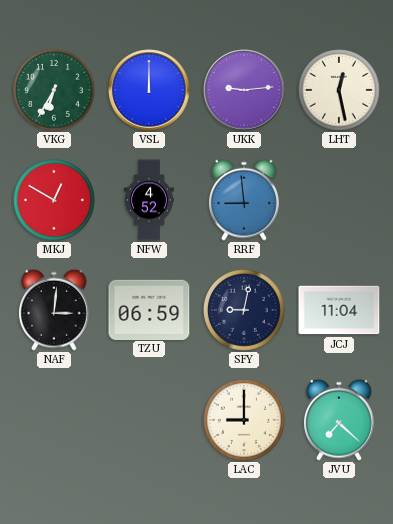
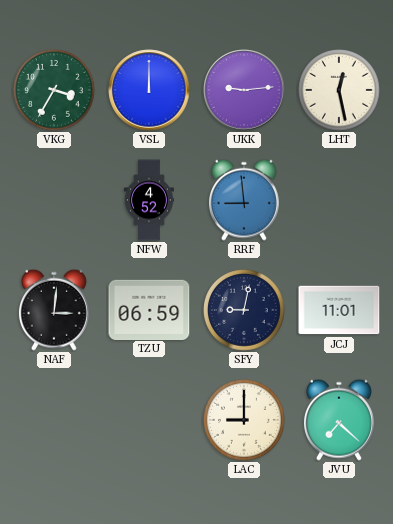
VKG: 6:35 -> 3:35 (55, 91)
MKJ: 12:50 -> none (55, 201)
JCJ: 11:04 -> 11:01 (339, 310)
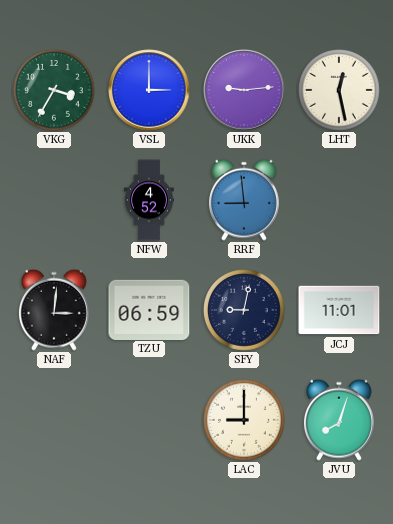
VSL: 12:00 -> 3:00 (149, 90)
JVU: 7:22 -> 8:03 (339, 420)
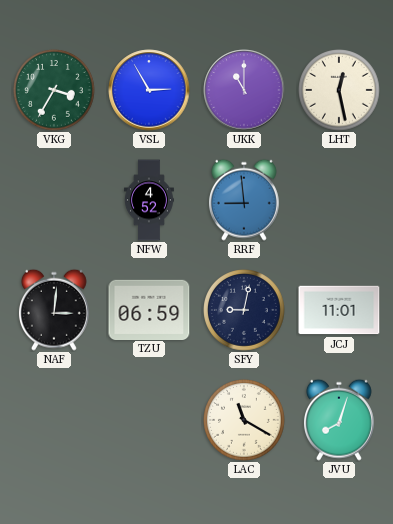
VSL: 3:00 -> 2:55 (149, 90)
UKK: 9:14 -> 11:00 (244, 90)
LAC: 9:00 -> 11:20 (245, 421)
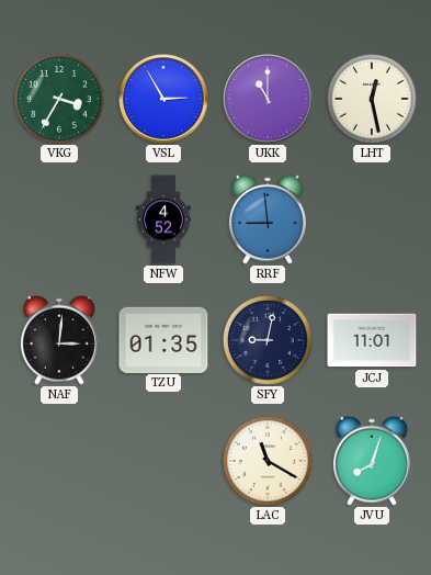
TZU: 06:59 -> 01:35 (163, 339)
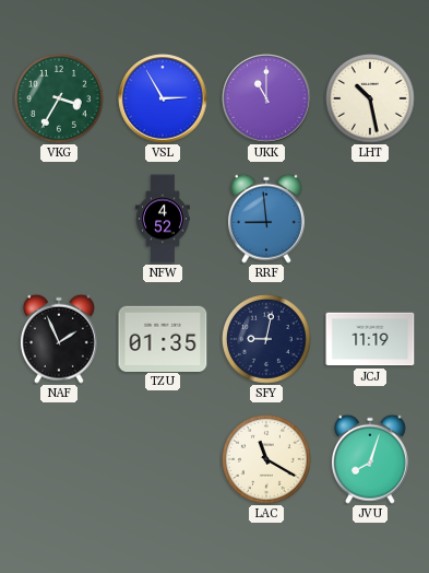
LHT: 12:28 -> 10:28 (371, 100)
NAF: 3:01 -> 1:56 (59, 339)
JCJ: 11:01 -> 11:19 (370, 339)
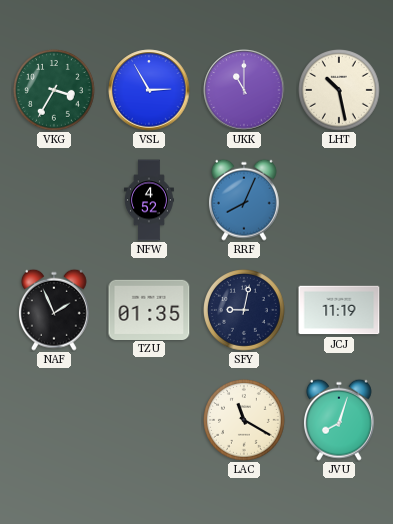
RRF: 8:59 -> 8:04 (244, 200)
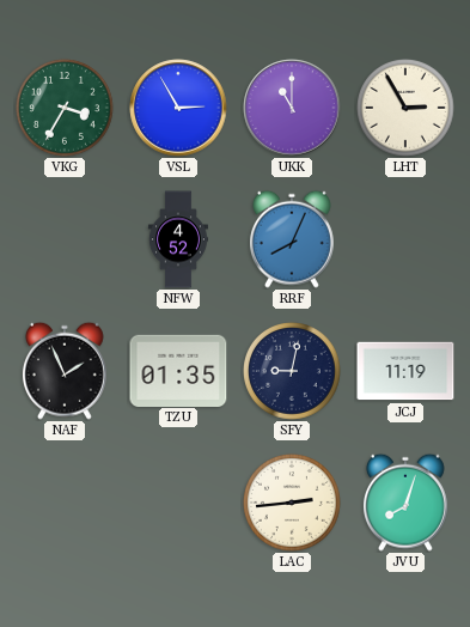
LHT: 10:28 -> 2:55 (407, 109)
LAC: 11:20 -> 2:44 (293, 504)
